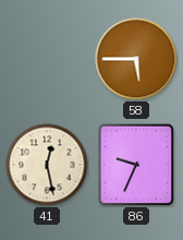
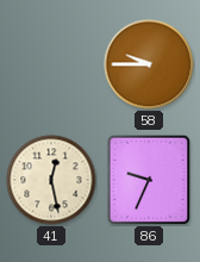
58: 5:45 -> 9:45 (149, 64)
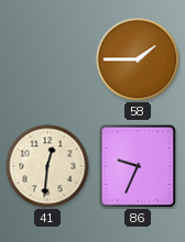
58: 9:45 -> 1:45 (138, 59)
41: 12:28 -> 12:31 (47, 166)
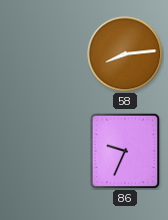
58: 1:45 -> 8:14 (125, 54)
41: 12:31 -> none (47, 166)
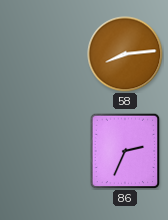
86: 9:34 -> 2:34 (125, 151)
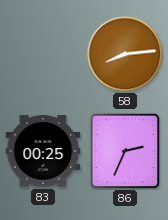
83: none -> 00:25 (43, 151)
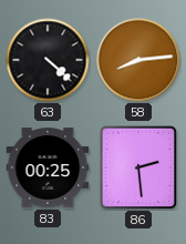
63: none -> 4:22 (48, 60)
86: 2:34 -> 2:29 (138, 167)
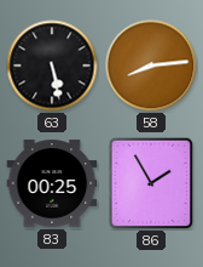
63: 4:22 -> 5:28 (52, 66)
86: 2:29 -> 1:55 (151, 183)
